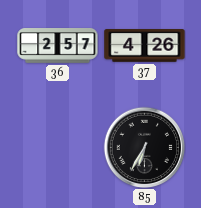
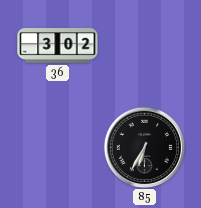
36: 2:57 -> 3:02 (58, 46)
37: 4:26 -> none (145, 46)
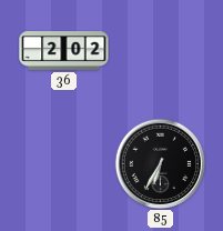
36: 3:02 -> 2:02 (64, 51)
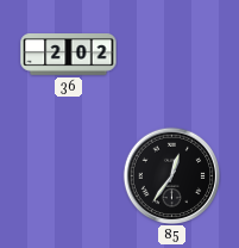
85: 6:35 -> 12:36 (171, 175)
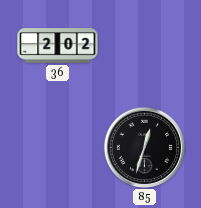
85: 12:36 -> 12:33 (144, 147)
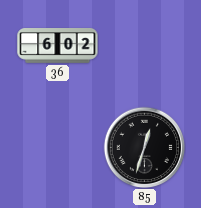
36: 2:02 -> 6:02 (58, 46)
